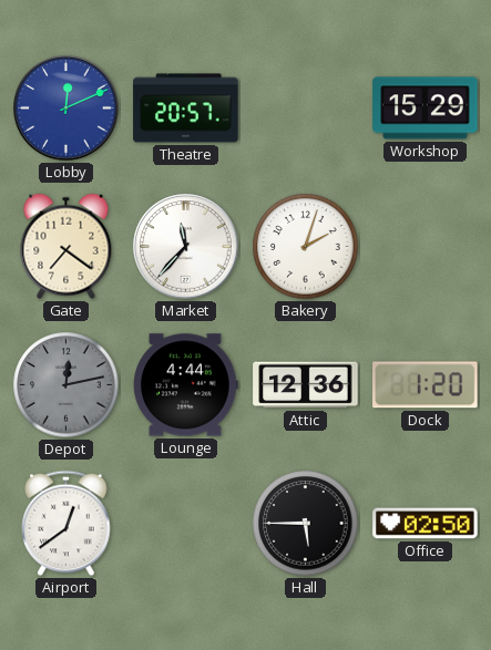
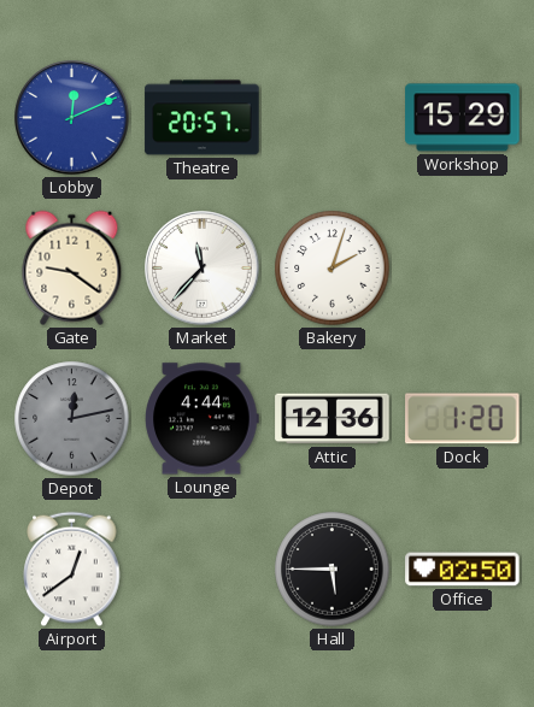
Gate: 7:21 -> 9:21 (72, 269)
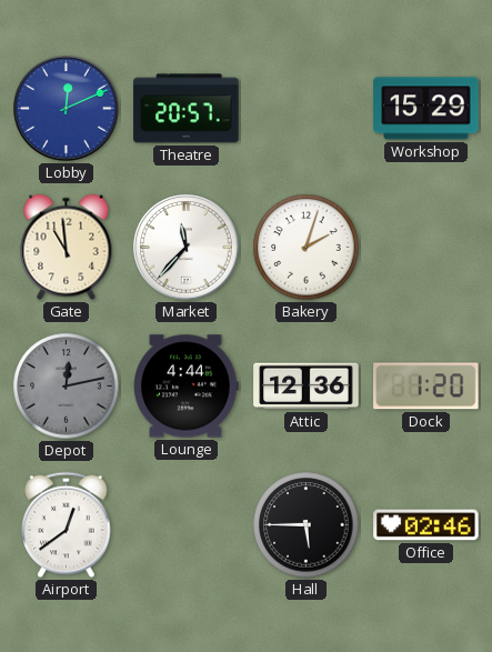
Gate: 9:21 -> 10:59 (67, 248)
Office: 02:50 -> 02:46 (426, 525)
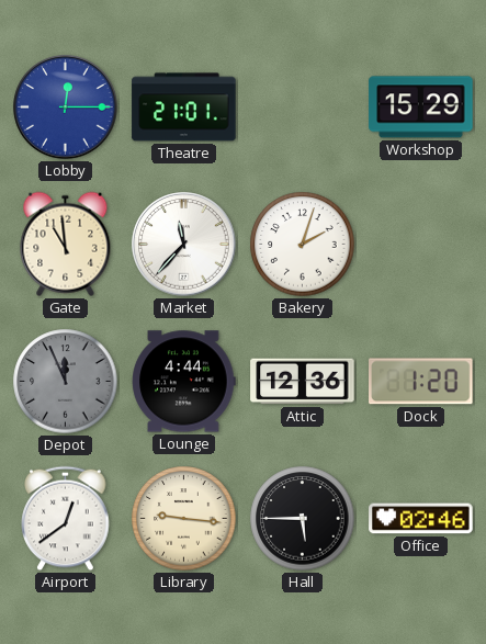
Lobby: 12:11 -> 12:15 (66, 108)
Theatre: 20:57 -> 21:01 (184, 108)
Depot: 12:13 -> 11:56 (66, 382)
Library: none -> 9:16 (184, 519)
